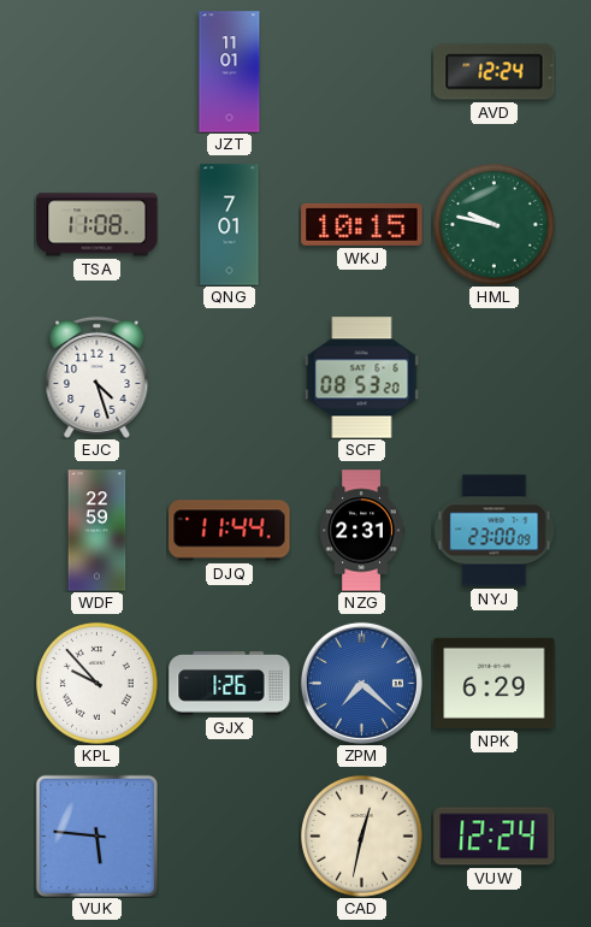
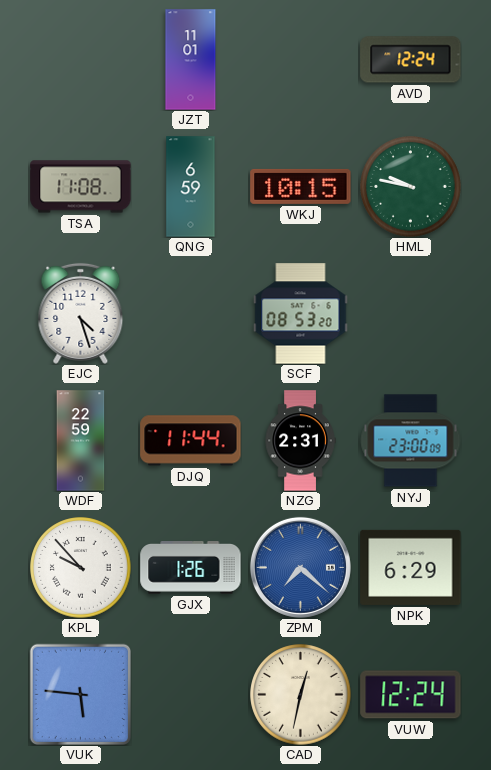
QNG: 7:01 -> 6:59 (191, 187)
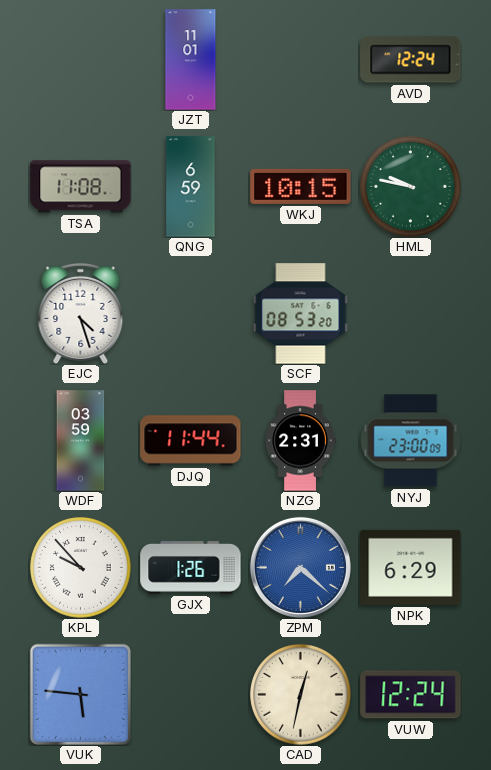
WDF: 22:59 -> 03:59 (81, 441)
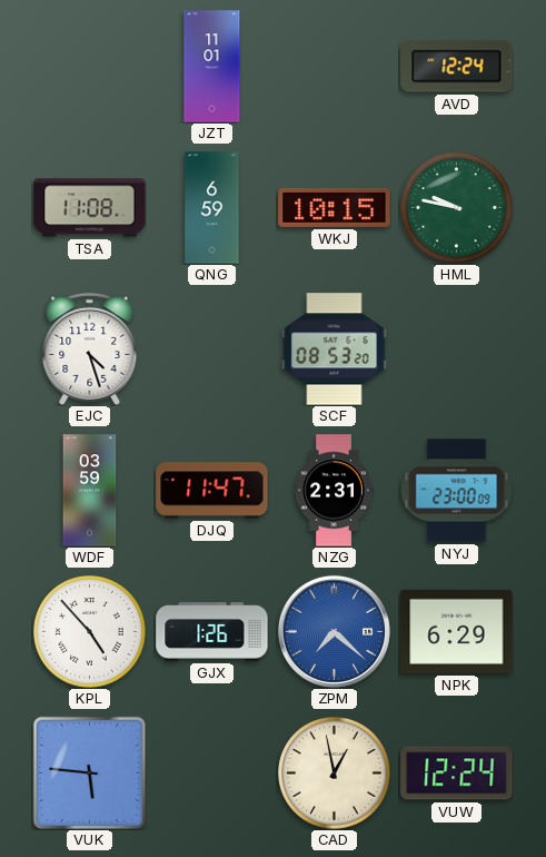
DJQ: 11:44 -> 11:47 (212, 491)
KPL: 9:53 -> 4:53 (90, 632)
CAD: 12:32 -> 12:58 (335, 774)
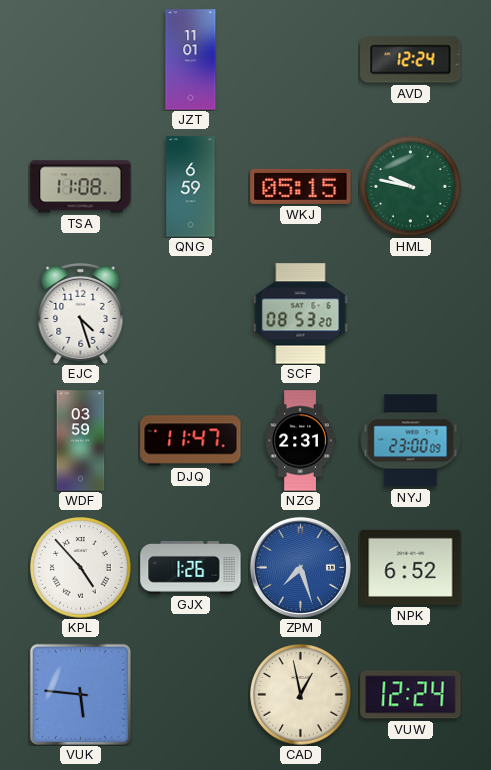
WKJ: 10:15 -> 05:15 (301, 186)
ZPM: 7:22 -> 7:27 (300, 567)
NPK: 6:29 -> 6:52 (411, 567)
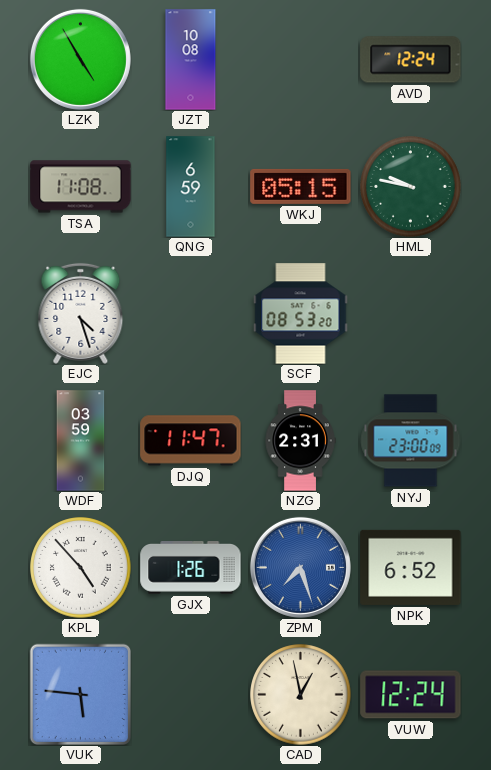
LZK: none -> 4:55 (80, 59)
JZT: 11:01 -> 10:08 (191, 60)
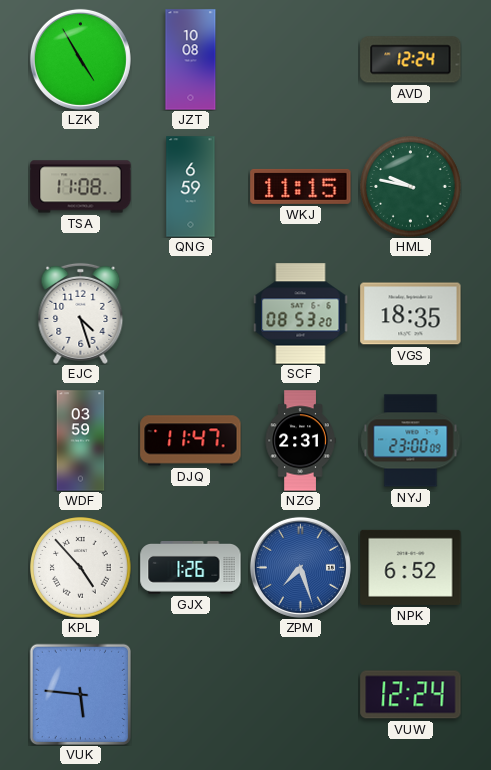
WKJ: 05:15 -> 11:15 (301, 186)
VGS: none -> 18:35 (411, 314)
CAD: 12:58 -> none (301, 695)
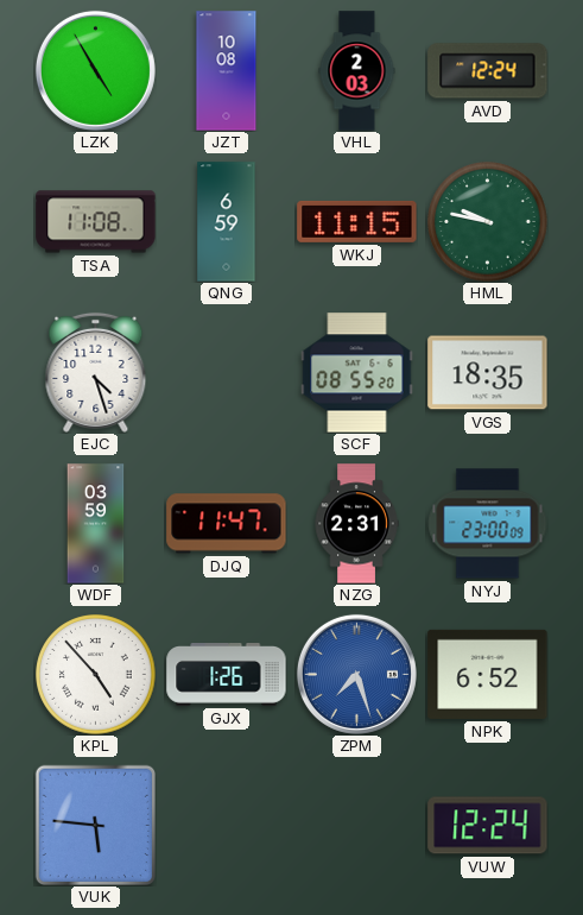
VHL: none -> 2:03 (357, 71)
SCF: 08:53 -> 08:55 (357, 373)
